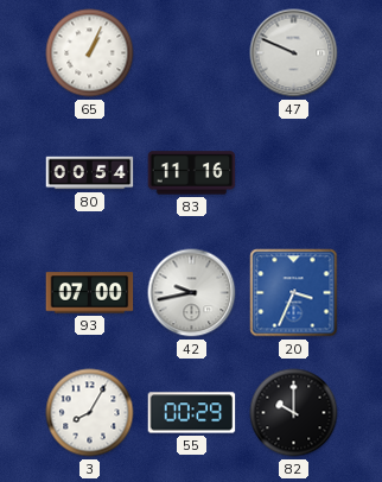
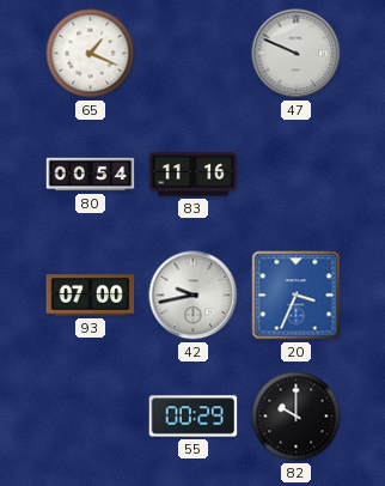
65: 1:04 -> 1:19 (91, 54)
3: 8:05 -> none (90, 413)
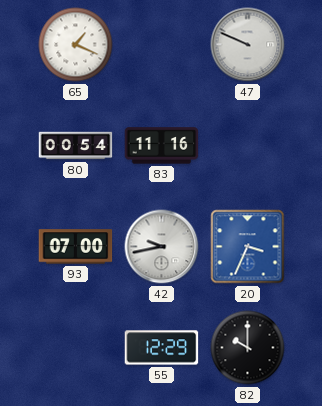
55: 00:29 -> 12:29 (162, 348)
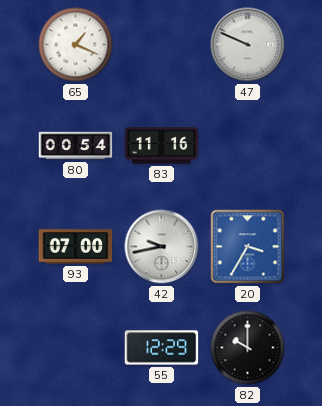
20: 3:34 -> 3:35 (248, 247)
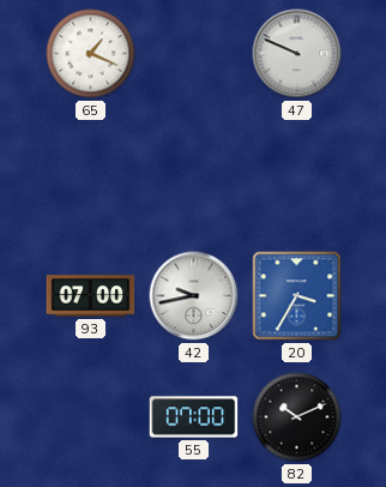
80: 00:54 -> none (76, 146)
83: 11:16 -> none (162, 146)
55: 12:29 -> 07:00 (194, 417)
82: 10:00 -> 10:11 (297, 417)
